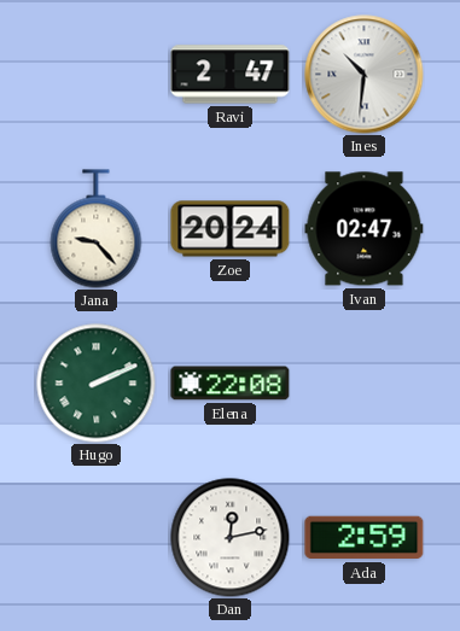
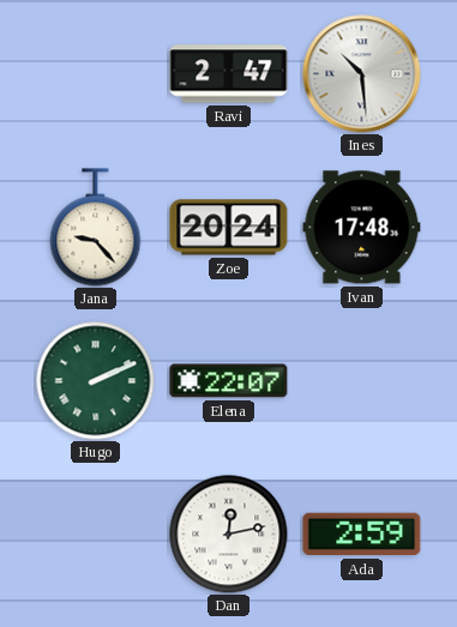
Ines: 10:31 -> 10:29 (362, 74)
Ivan: 02:47 -> 17:48 (362, 228)
Elena: 22:08 -> 22:07 (229, 381)
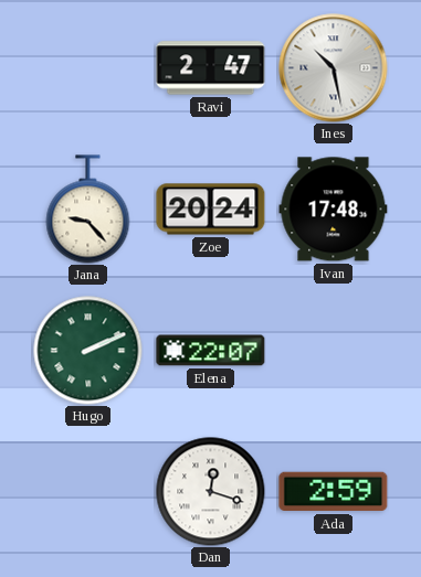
Ines: 10:29 -> 10:28 (334, 68)
Dan: 12:13 -> 12:18 (211, 492)
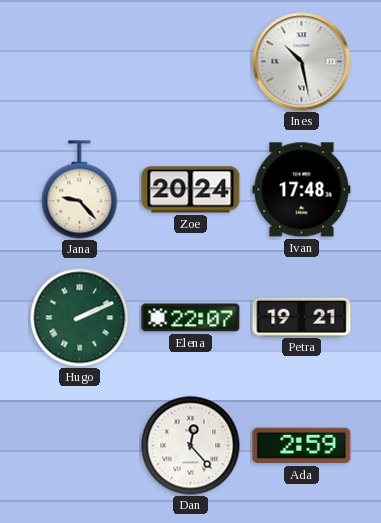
Ravi: 2:47 -> none (211, 68)
Petra: none -> 19:21 (302, 317)
Dan: 12:18 -> 12:23 (191, 446)
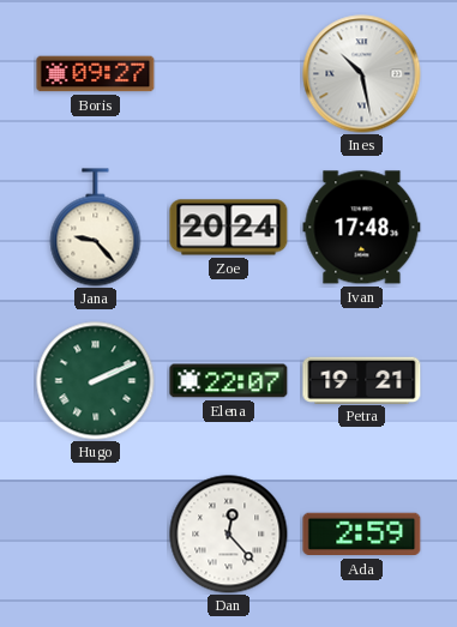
Boris: none -> 09:27 (96, 74)
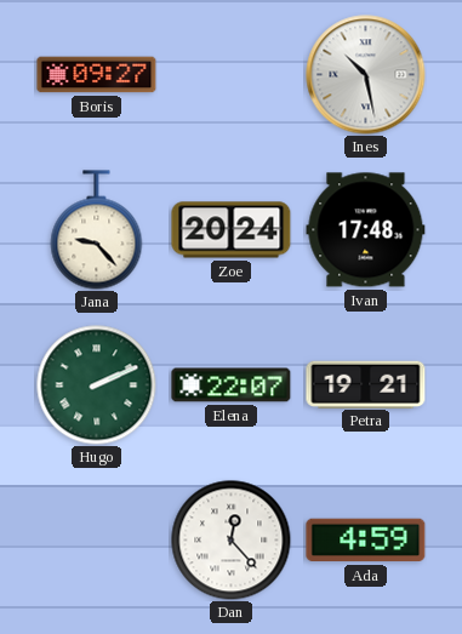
Ada: 2:59 -> 4:59 (366, 541)
